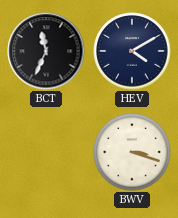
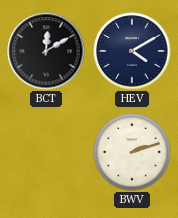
BCT: 11:34 -> 12:10 (46, 51)
BWV: 3:18 -> 2:12 (132, 152)
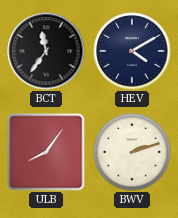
BCT: 12:10 -> 11:36 (46, 51)
ULB: none -> 8:06 (46, 152)
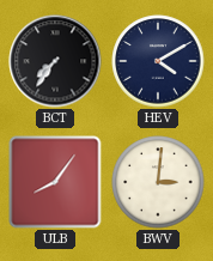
BCT: 11:36 -> 7:36 (55, 61)
BWV: 2:12 -> 3:01 (158, 182)
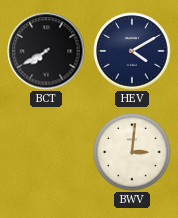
BCT: 7:36 -> 7:40 (46, 51)
ULB: 8:06 -> none (55, 182)
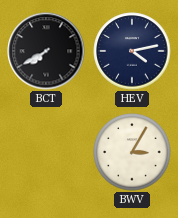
HEV: 4:10 -> 4:13 (132, 51)
BWV: 3:01 -> 3:05 (132, 152)
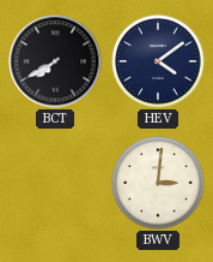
HEV: 4:13 -> 4:09 (158, 61)
BWV: 3:05 -> 3:01 (158, 183)
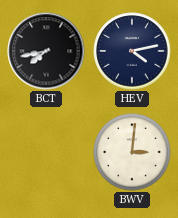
BCT: 7:40 -> 7:43 (46, 51)
HEV: 4:09 -> 4:13 (132, 51)
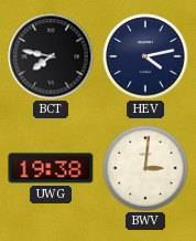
BCT: 7:43 -> 7:47 (51, 56)
UWG: none -> 19:38 (51, 168)
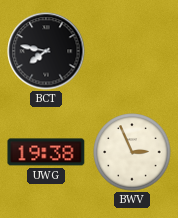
HEV: 4:13 -> none (145, 56)
BWV: 3:01 -> 2:56 (132, 152)
